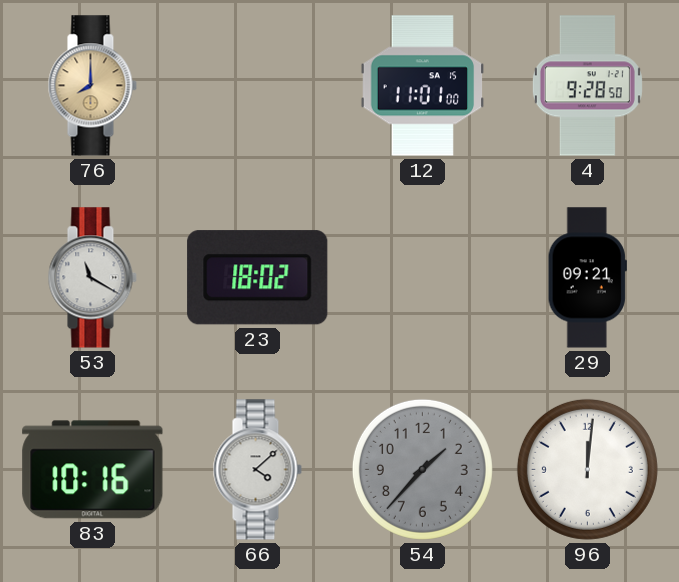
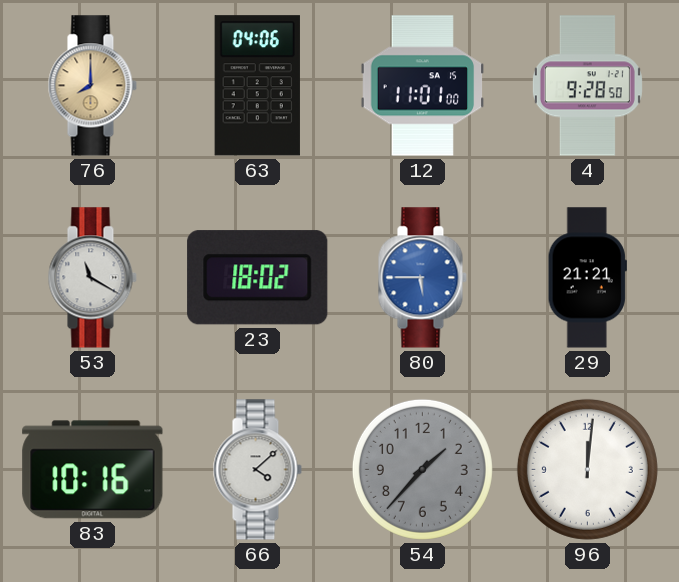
63: none -> 04:06 (257, 86)
80: none -> 5:45 (422, 278)
29: 09:21 -> 21:21 (587, 278)
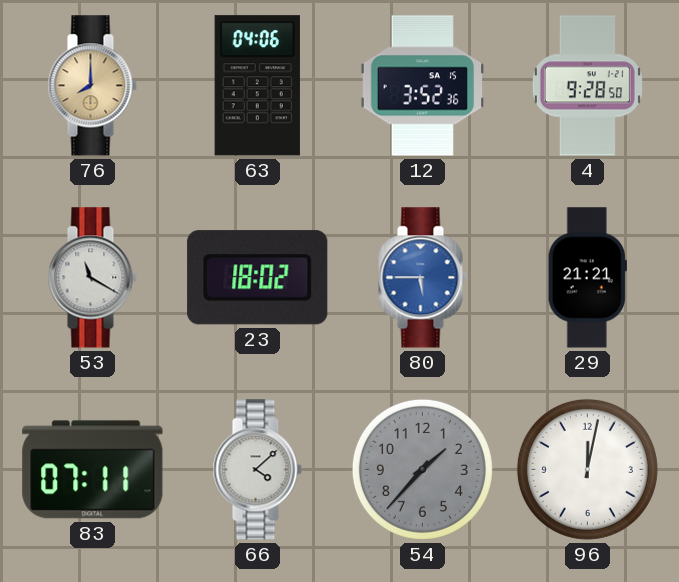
12: 11:01 -> 3:52 (423, 86)
83: 10:16 -> 07:11 (93, 470)
96: 12:01 -> 12:02 (587, 469)
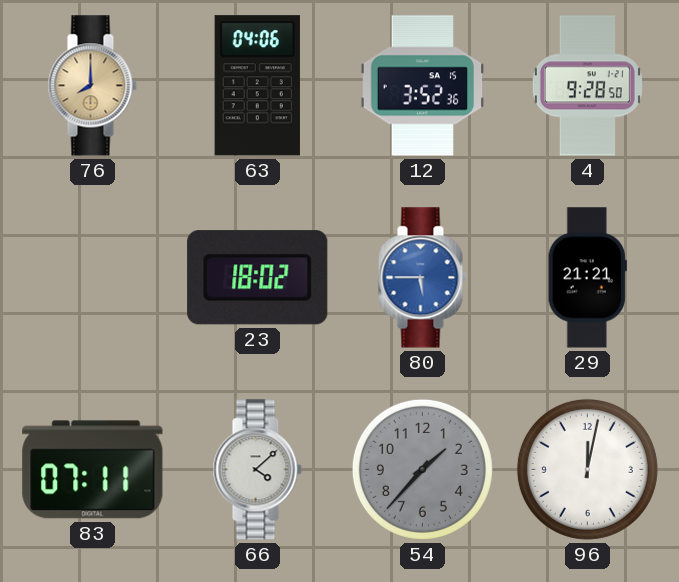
53: 11:20 -> none (92, 278)
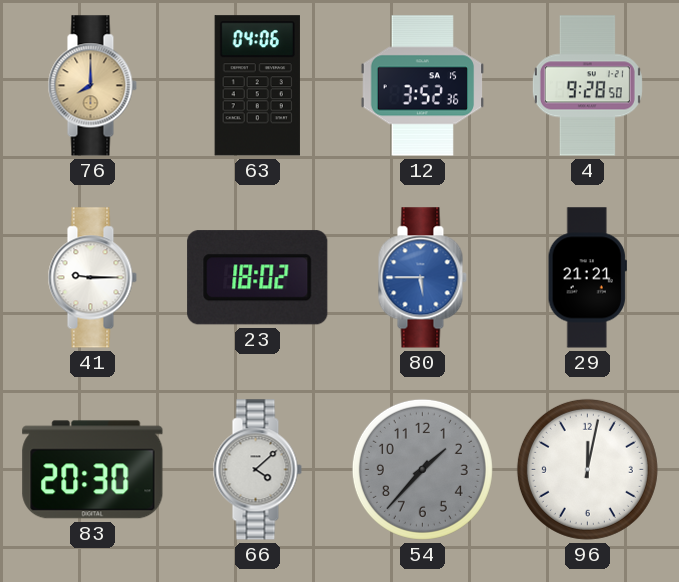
41: none -> 9:15 (92, 278)
83: 07:11 -> 20:30 (93, 470)
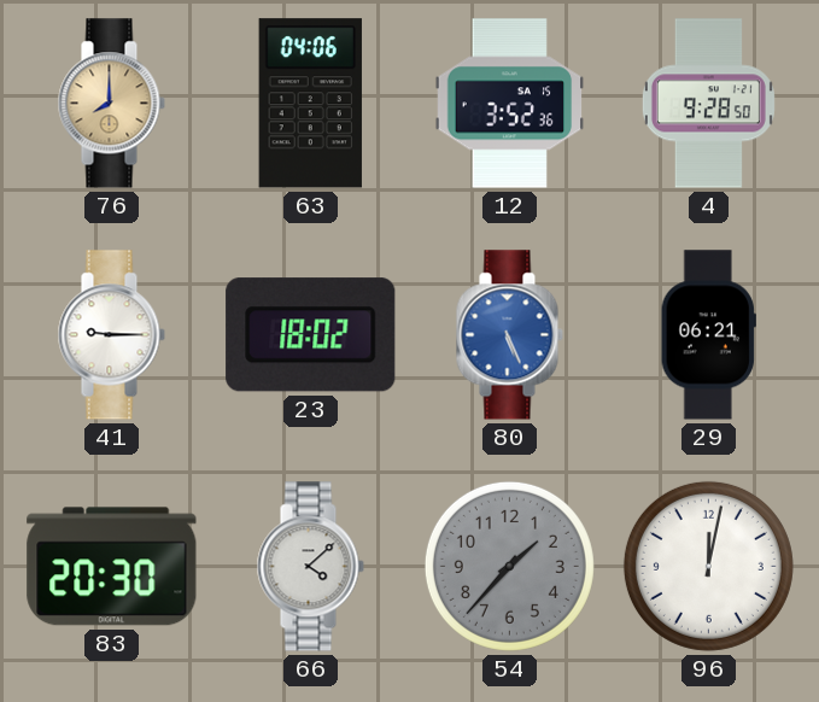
80: 5:45 -> 5:26 (509, 335)
29: 21:21 -> 06:21 (708, 335)
